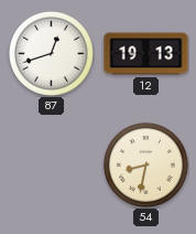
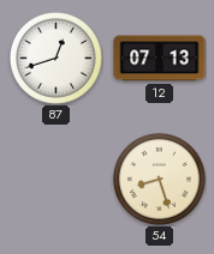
12: 19:13 -> 07:13 (160, 59)
54: 8:32 -> 8:27 (159, 179)
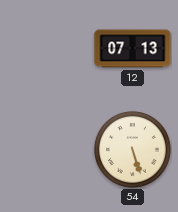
87: 12:42 -> none (55, 58)
54: 8:27 -> 5:27 (132, 149)
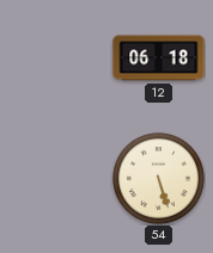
12: 07:13 -> 06:18 (159, 58)
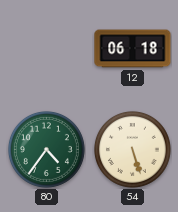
80: none -> 4:36 (46, 149)
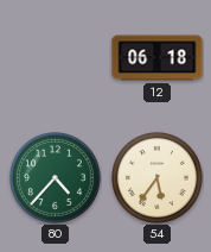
80: 4:36 -> 4:37 (55, 177)
54: 5:27 -> 5:36 (156, 177)
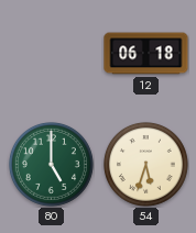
80: 4:37 -> 5:00 (51, 164)
54: 5:36 -> 5:33 (145, 164)
